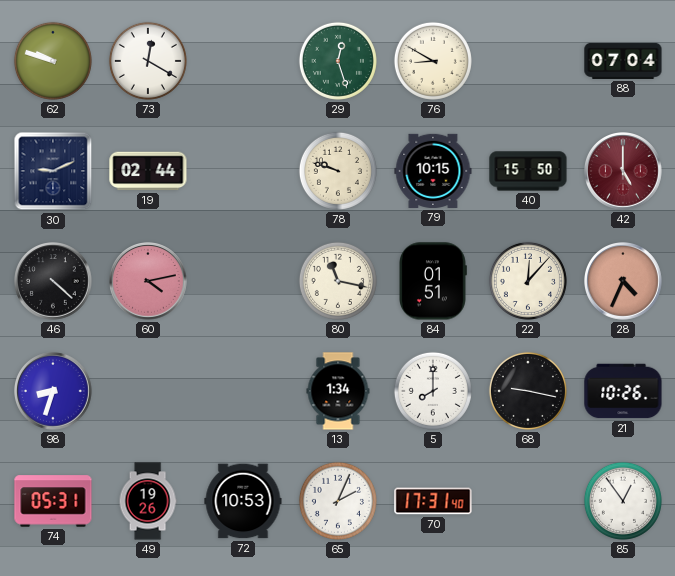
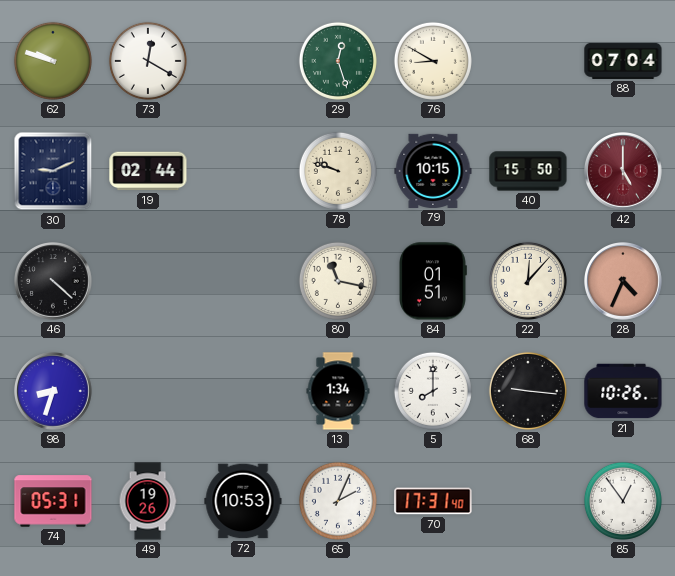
60: 4:13 -> none (148, 281)
68: 9:17 -> 9:16 (528, 391)
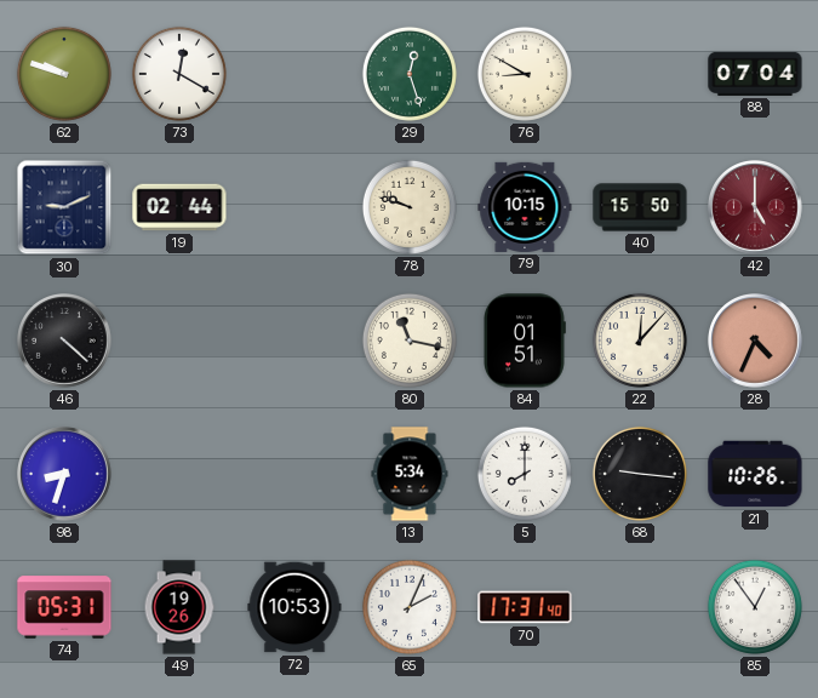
13: 1:34 -> 5:34 (410, 474)
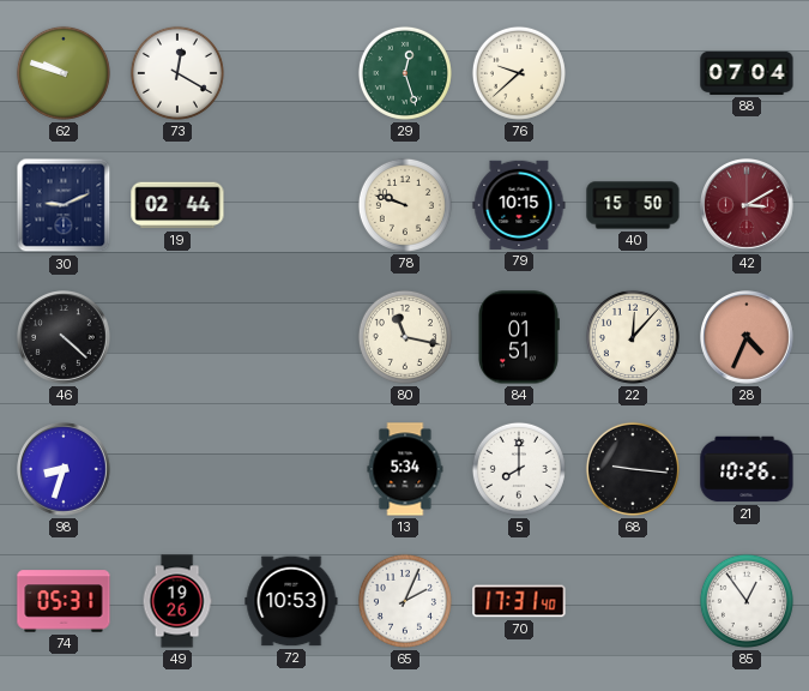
76: 8:50 -> 9:38 (519, 73)
42: 5:00 -> 3:10 (747, 205)
